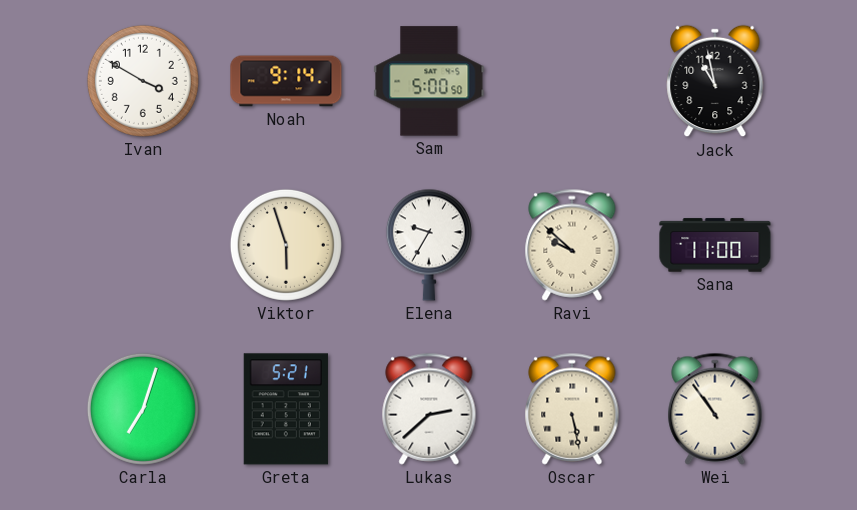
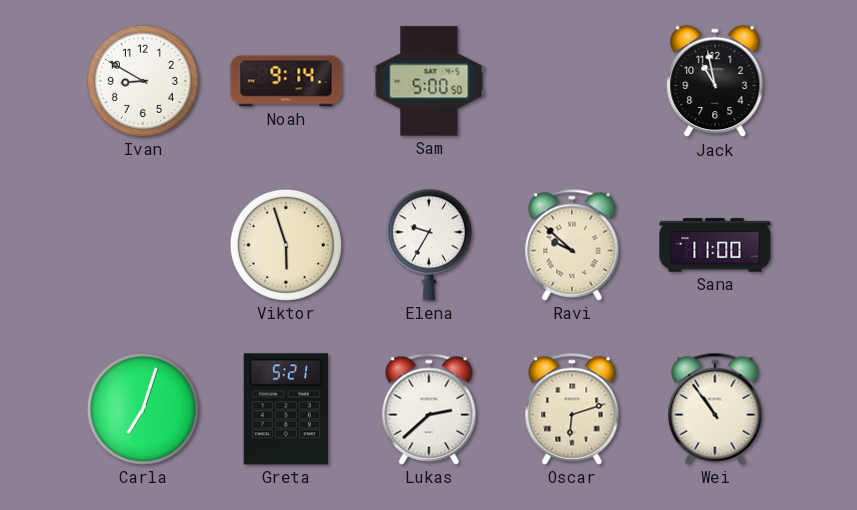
Ivan: 3:50 -> 8:50 (143, 81)
Oscar: 5:28 -> 6:12 (572, 409)
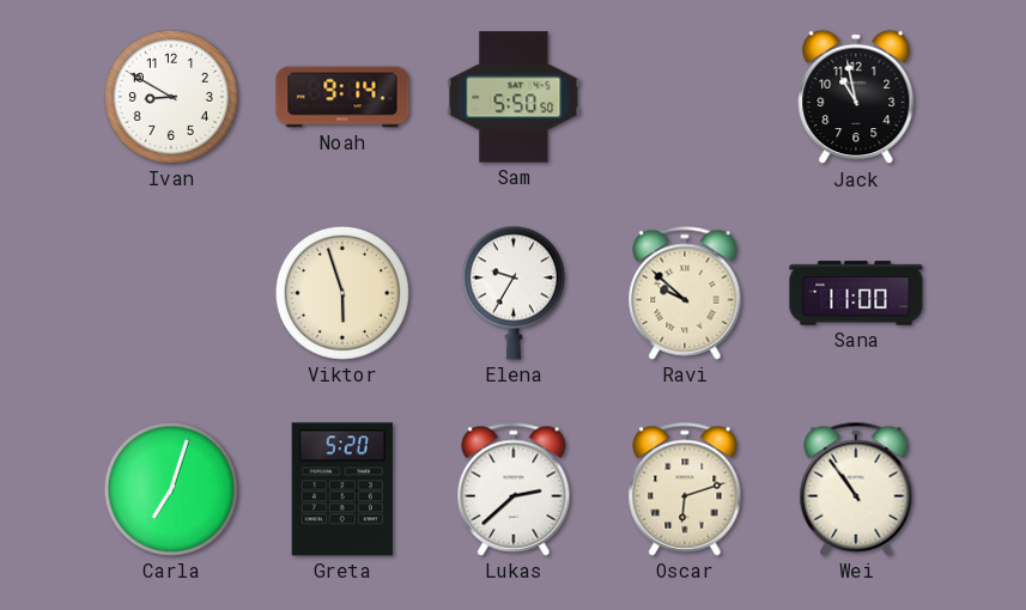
Sam: 5:00 -> 5:50 (514, 97)
Greta: 5:21 -> 5:20 (342, 489)
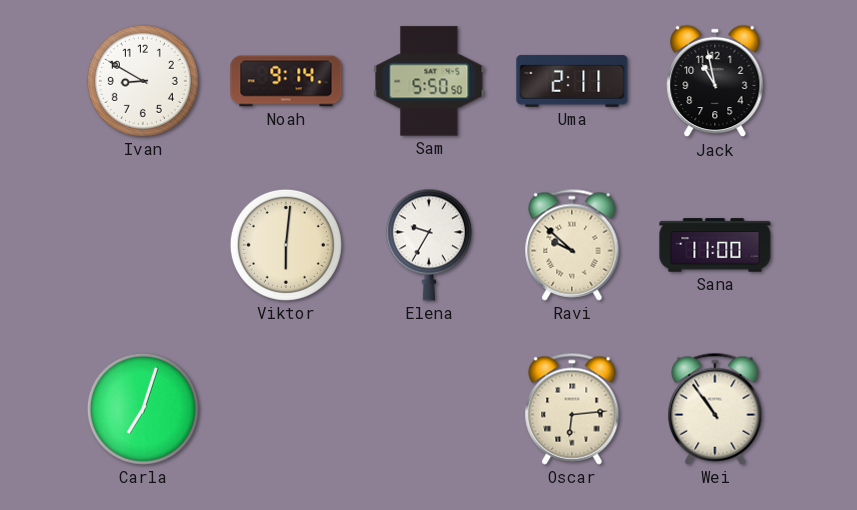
Uma: none -> 2:11 (572, 81)
Viktor: 5:57 -> 6:01 (286, 245)
Greta: 5:20 -> none (342, 489)
Lukas: 2:38 -> none (514, 489)
Oscar: 6:12 -> 6:14 (572, 409)
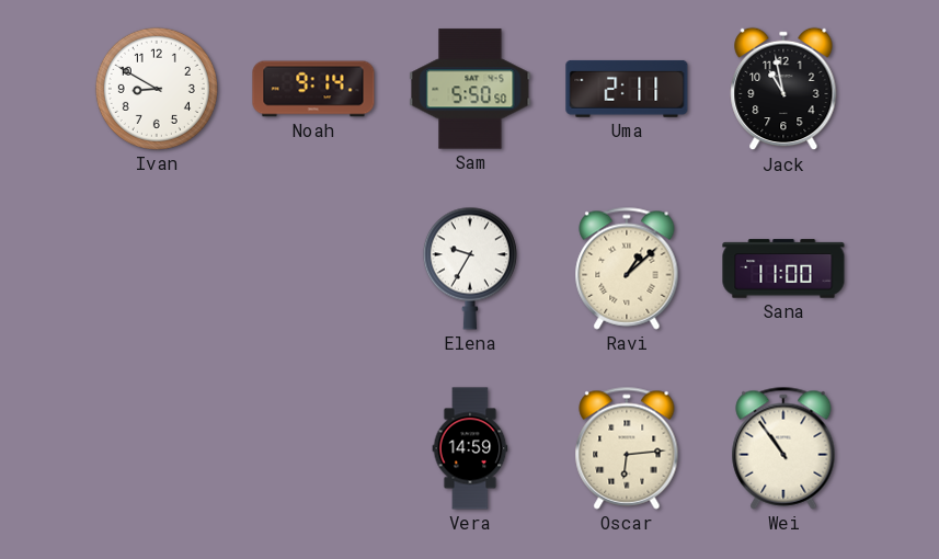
Viktor: 6:01 -> none (286, 245)
Ravi: 9:52 -> 1:08 (627, 269)
Carla: 7:03 -> none (143, 409)
Vera: none -> 14:59 (470, 448)
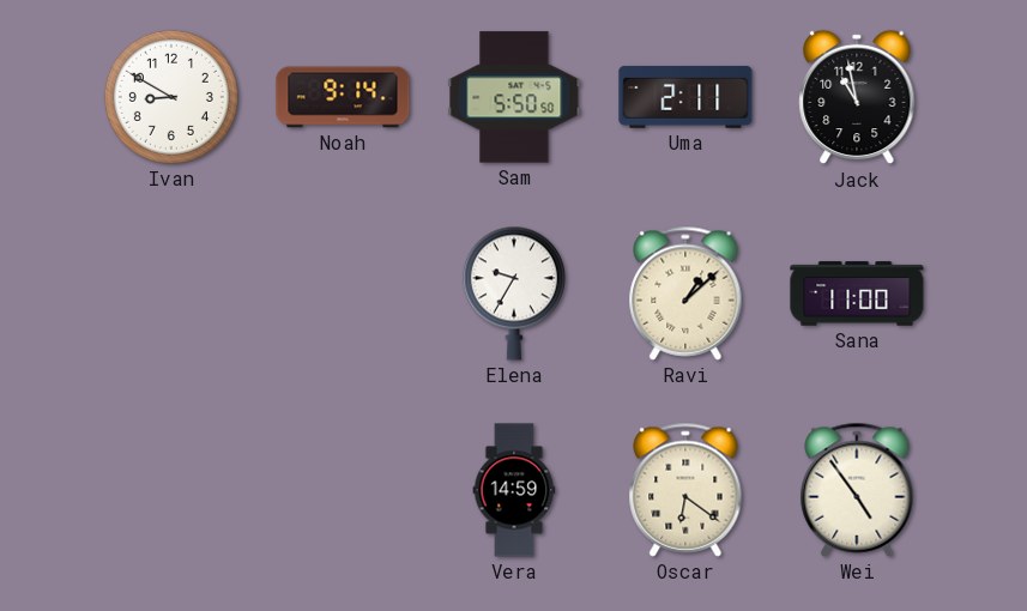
Oscar: 6:14 -> 6:21 (685, 490)
Wei: 10:54 -> 4:54 (857, 490)
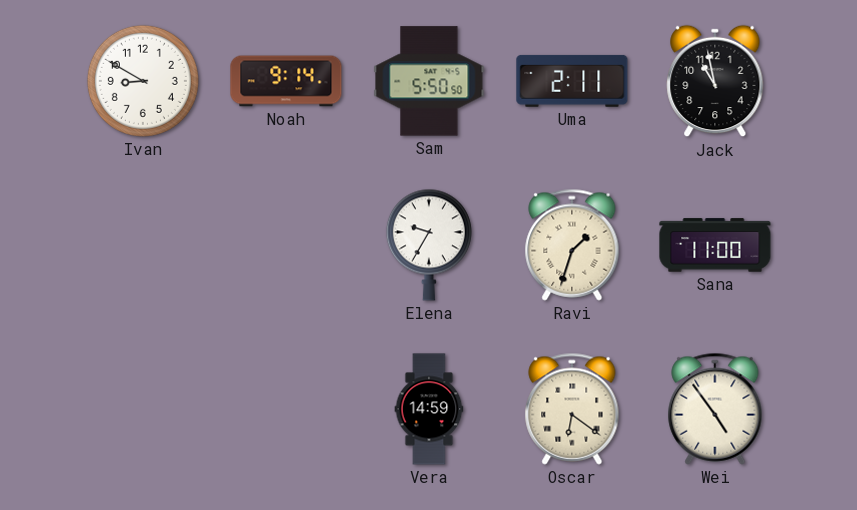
Ravi: 1:08 -> 1:33 (572, 245)
